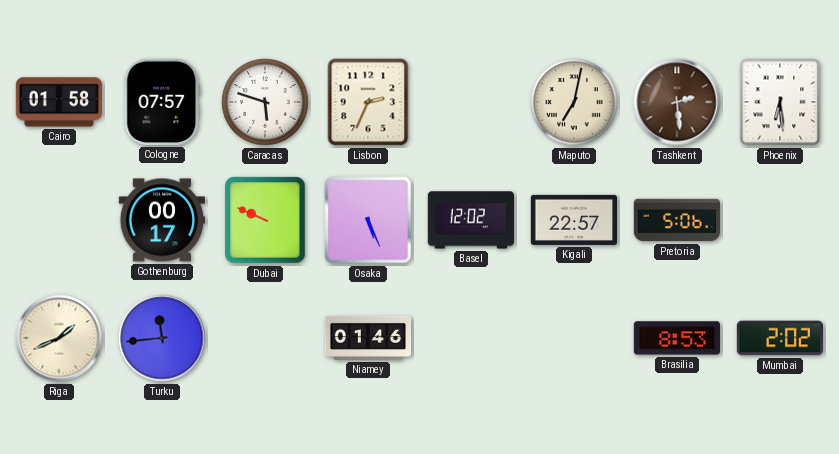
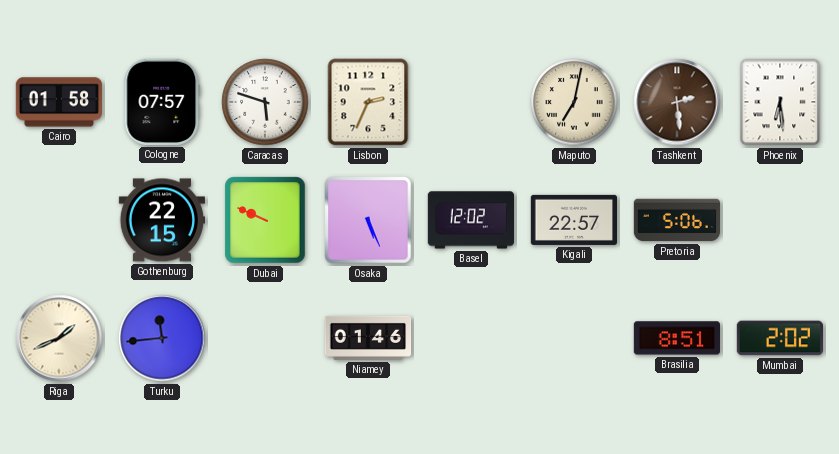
Gothenburg: 00:17 -> 22:15 (161, 220)
Brasilia: 8:53 -> 8:51 (676, 338)
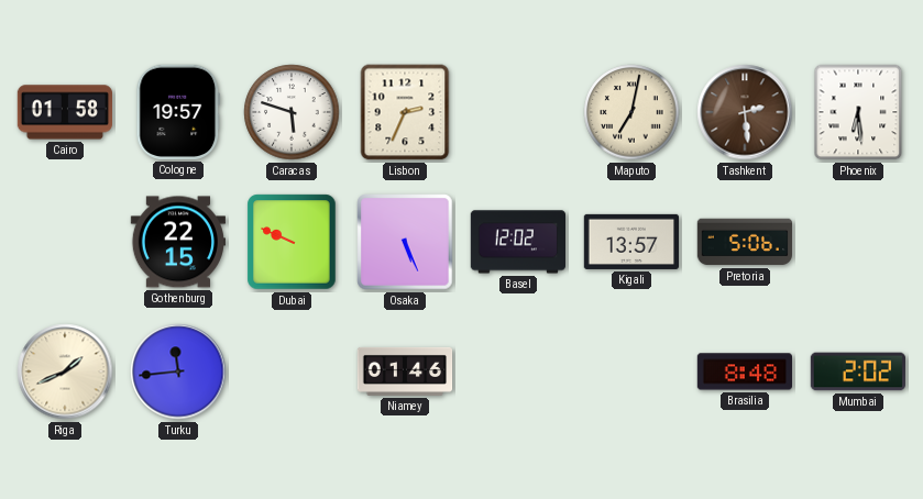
Cologne: 07:57 -> 19:57 (178, 112)
Kigali: 22:57 -> 13:57 (630, 242)
Brasilia: 8:51 -> 8:48 (744, 372)
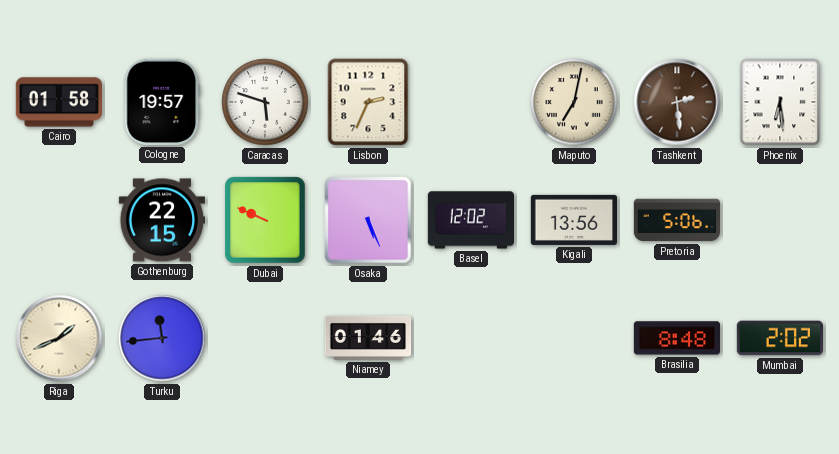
Kigali: 13:57 -> 13:56 (573, 220)
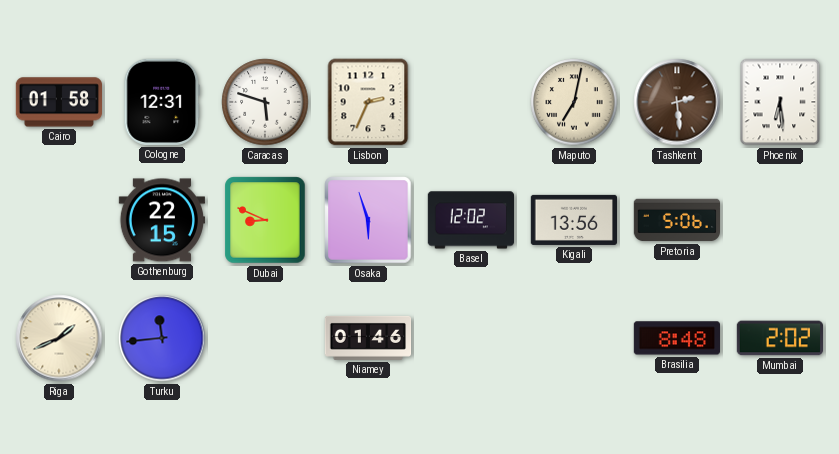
Cologne: 19:57 -> 12:31 (162, 102)
Dubai: 9:49 -> 8:49 (265, 220)
Osaka: 5:26 -> 5:57 (368, 220)
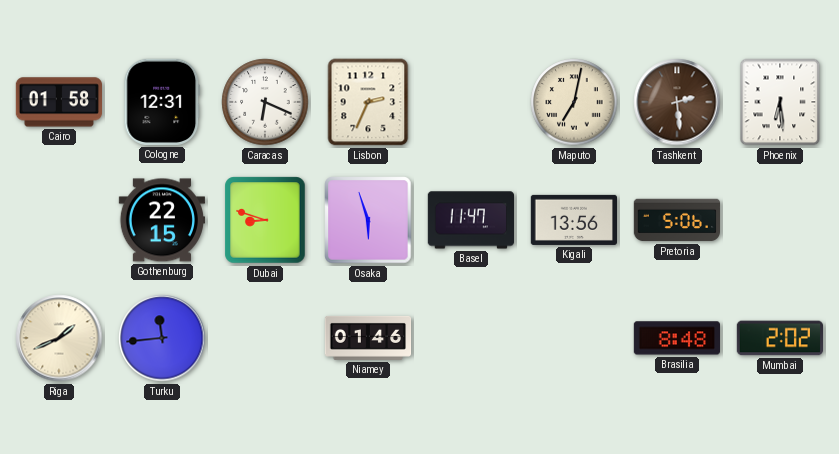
Caracas: 5:48 -> 6:19 (265, 102)
Dubai: 8:49 -> 8:48 (265, 220)
Basel: 12:02 -> 11:47 (470, 220)
